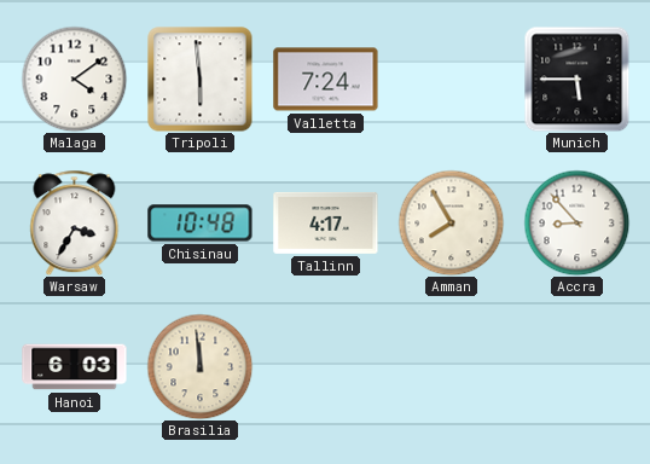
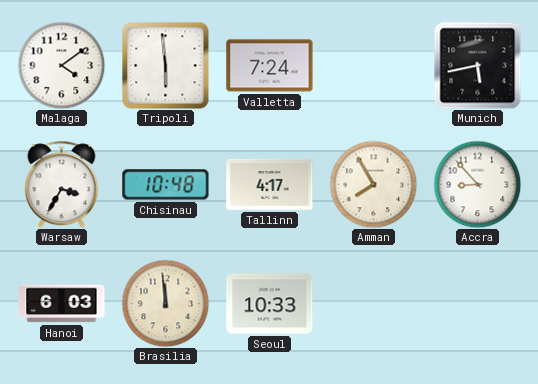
Munich: 5:45 -> 5:43 (477, 65)
Seoul: none -> 10:33 (270, 304)
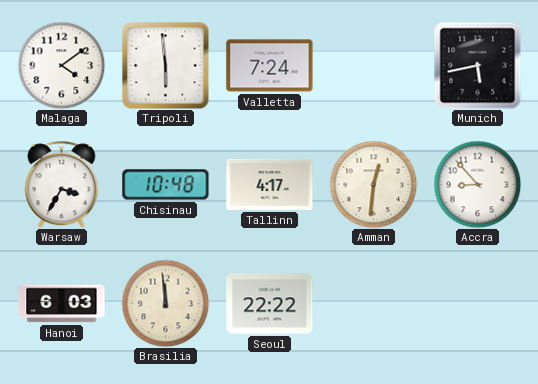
Amman: 7:55 -> 12:31 (373, 184)
Seoul: 10:33 -> 22:22 (270, 304)
